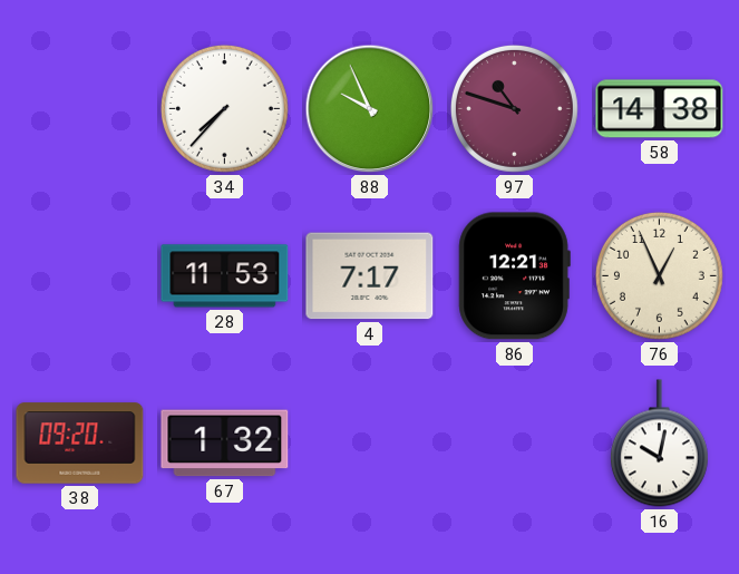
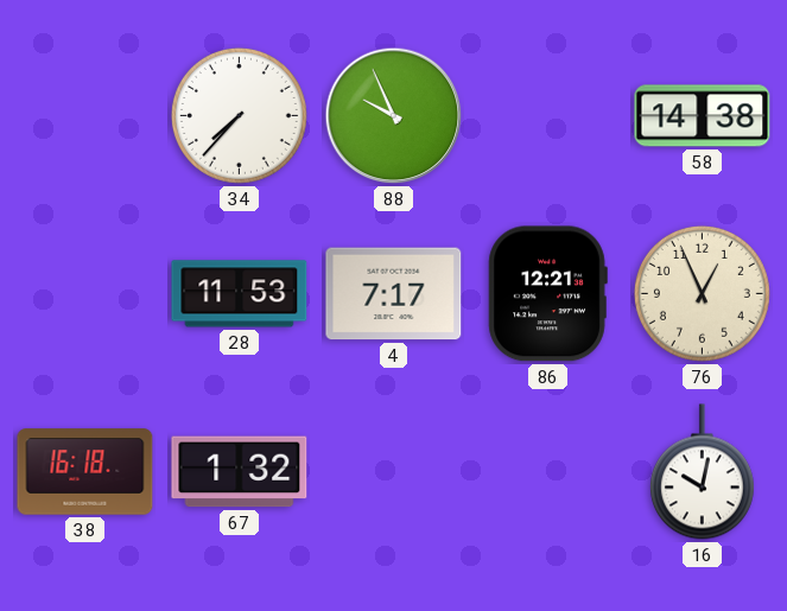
97: 10:48 -> none (514, 108)
38: 09:20 -> 16:18 (85, 472)
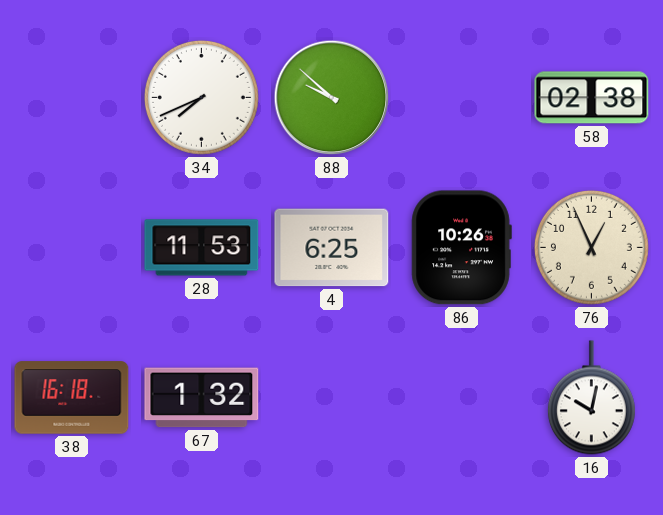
34: 7:37 -> 7:41 (201, 97)
88: 9:56 -> 9:52 (332, 98)
58: 14:38 -> 02:38 (592, 98)
4: 7:17 -> 6:25 (332, 248)
86: 12:21 -> 10:26 (461, 248)
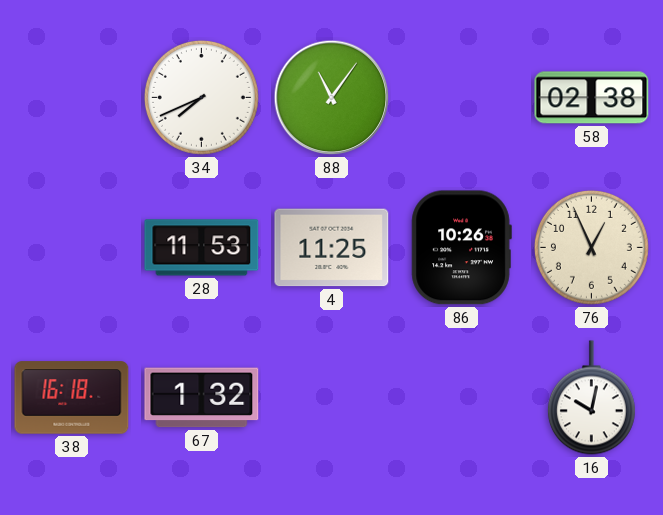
88: 9:52 -> 11:06 (332, 98)
4: 6:25 -> 11:25 (332, 248)
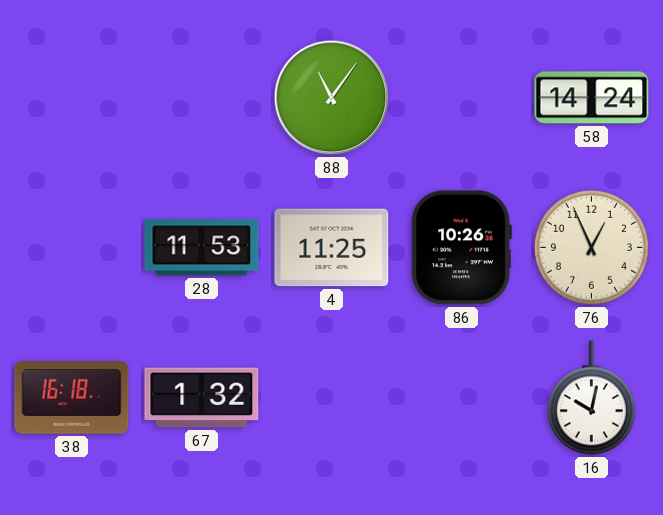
34: 7:41 -> none (201, 97)
58: 02:38 -> 14:24 (592, 98)
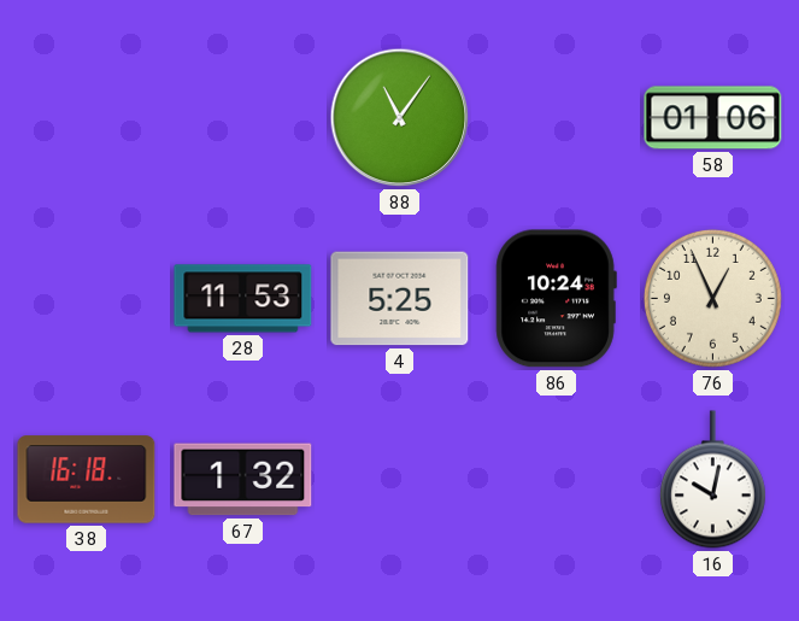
58: 14:24 -> 01:06 (713, 118)
4: 11:25 -> 5:25 (400, 299)
86: 10:26 -> 10:24 (556, 299)
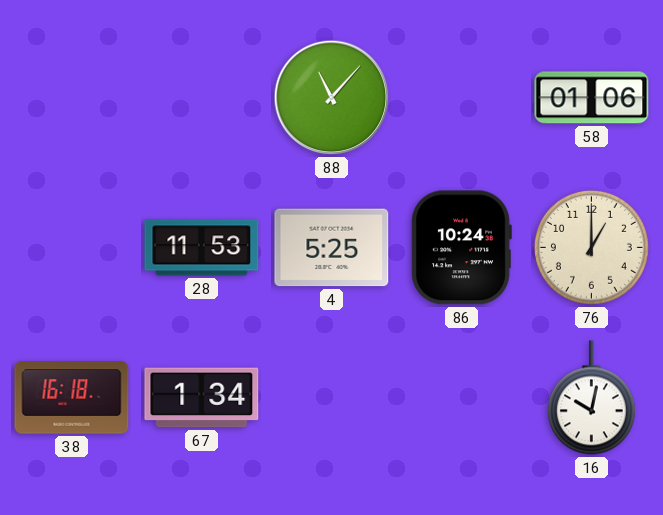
88: 11:06 -> 11:07 (332, 98)
76: 12:56 -> 1:00 (591, 247)
67: 1:32 -> 1:34 (202, 398)
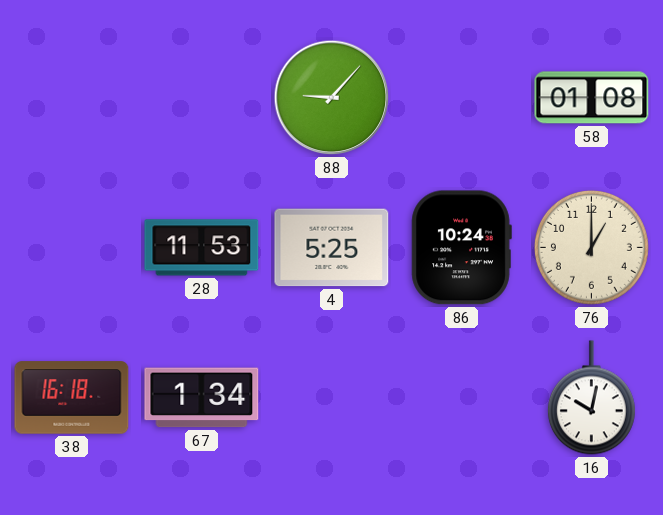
88: 11:07 -> 9:07 (332, 98)
58: 01:06 -> 01:08 (592, 98)
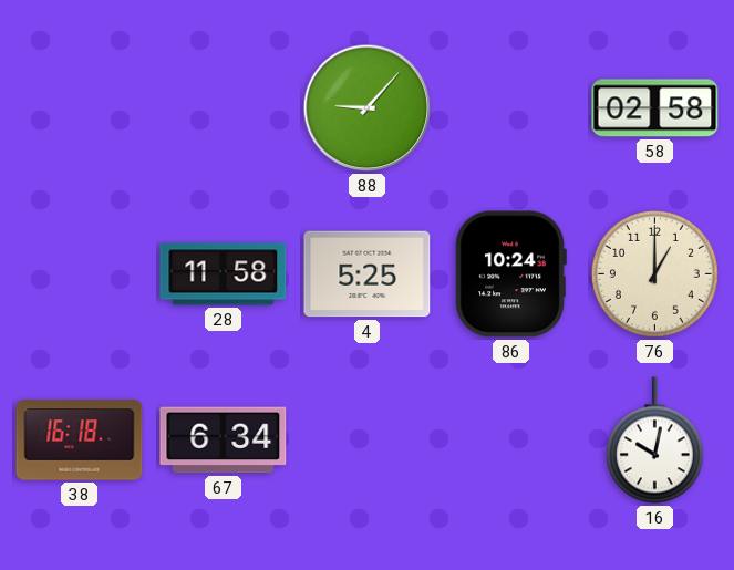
58: 01:08 -> 02:58 (655, 108)
28: 11:53 -> 11:58 (224, 274)
67: 1:34 -> 6:34 (224, 441)
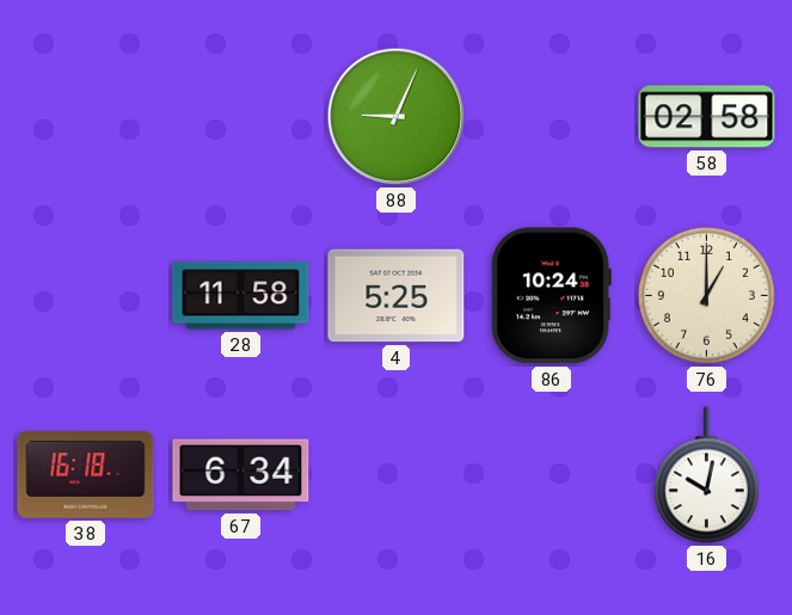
88: 9:07 -> 9:04 (397, 117)
